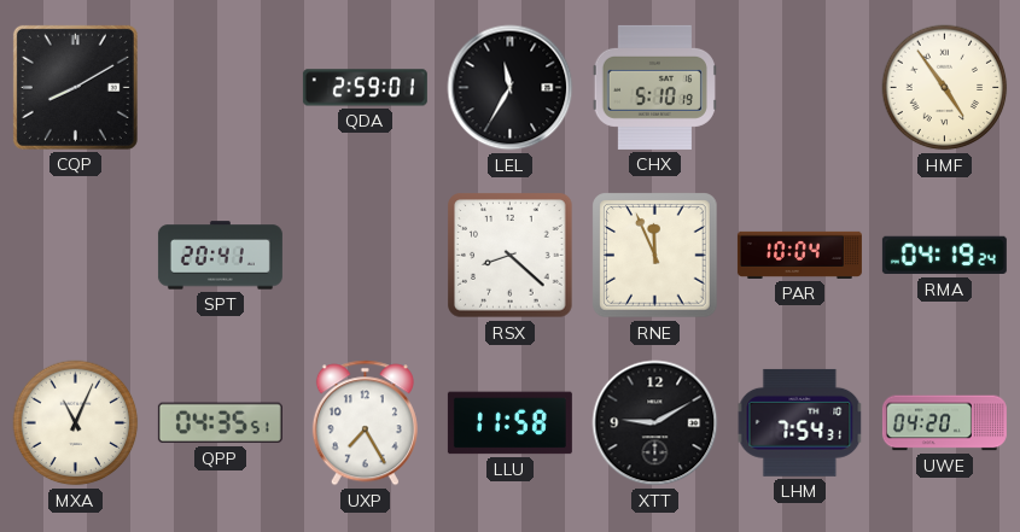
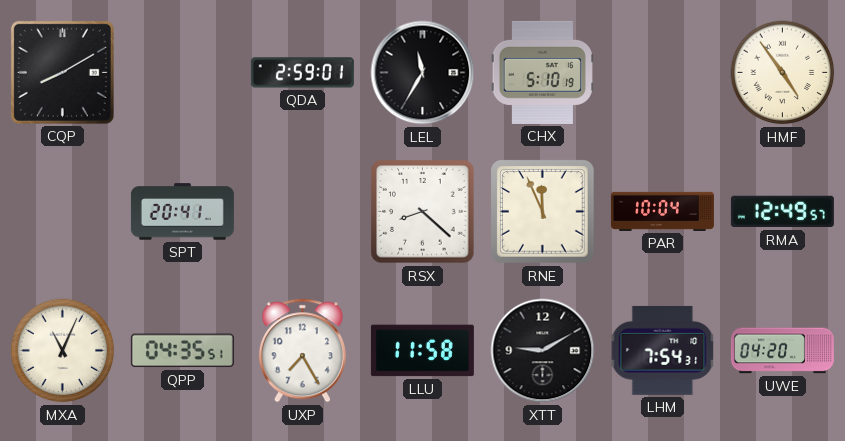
RMA: 04:19 -> 12:49 (782, 212)
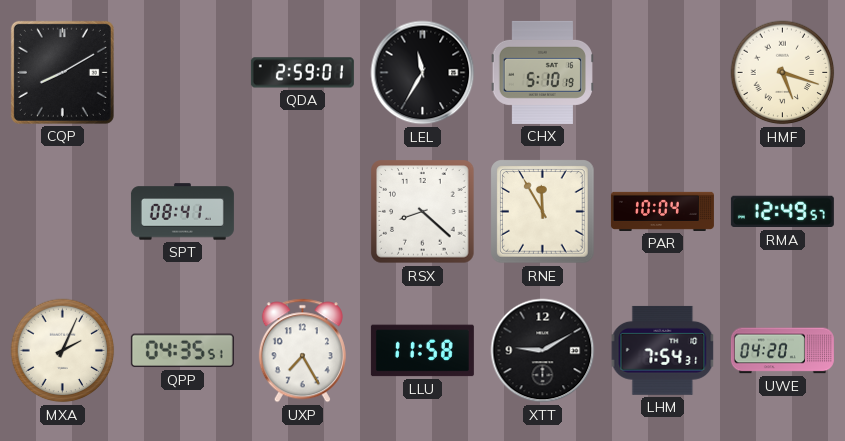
HMF: 4:54 -> 5:18 (783, 73)
SPT: 20:41 -> 08:41 (182, 212)
RNE: 11:56 -> 11:55 (543, 212)
MXA: 11:04 -> 2:04 (63, 351)
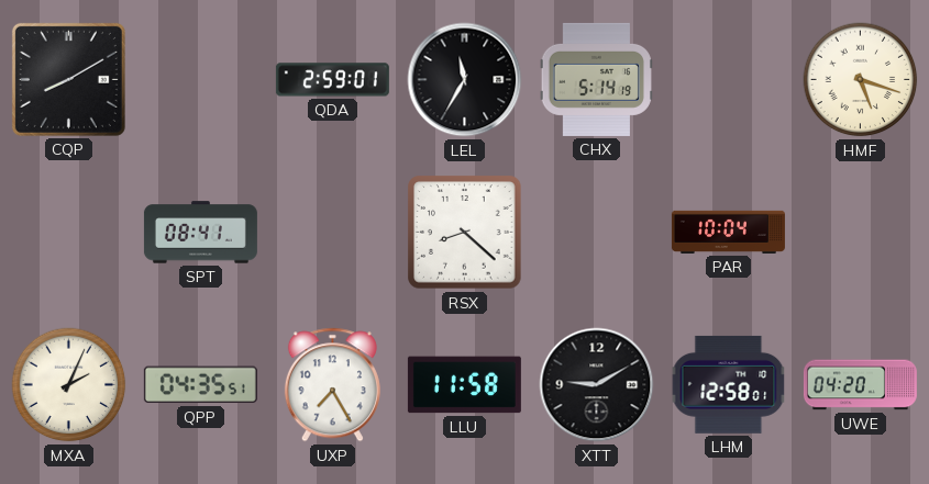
CHX: 5:10 -> 5:14 (596, 79)
RNE: 11:55 -> none (543, 212)
RMA: 12:49 -> none (782, 212)
LHM: 7:54 -> 12:58 (729, 384)
